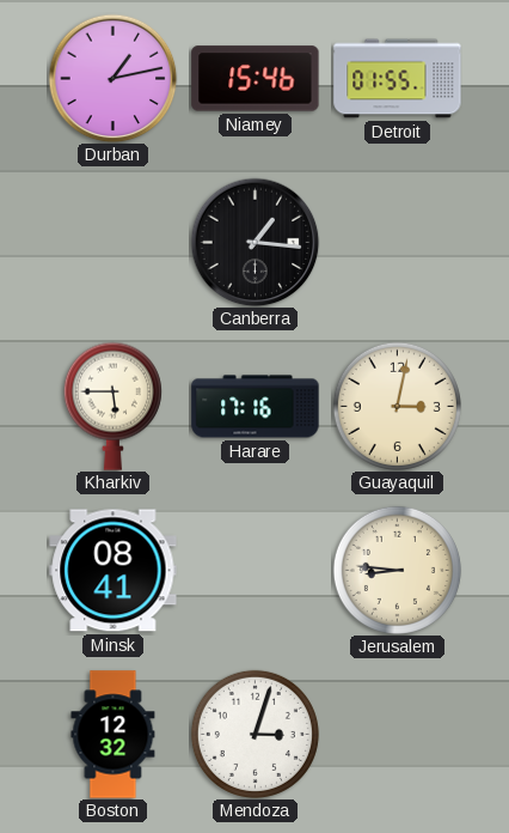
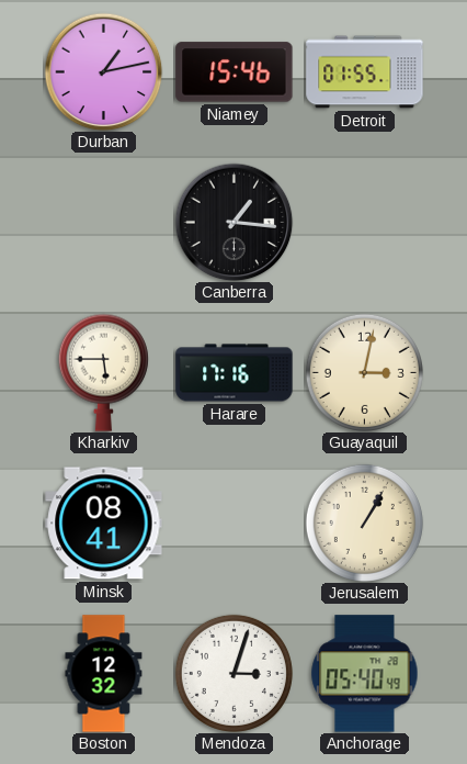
Jerusalem: 8:46 -> 1:05 (364, 523)
Anchorage: none -> 05:40 (365, 674)
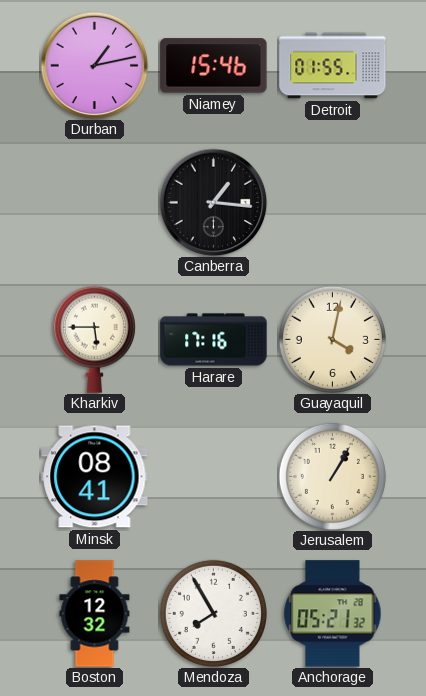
Guayaquil: 3:02 -> 4:02 (332, 339)
Mendoza: 3:03 -> 7:55 (213, 613)
Anchorage: 05:40 -> 05:21 (333, 614)
